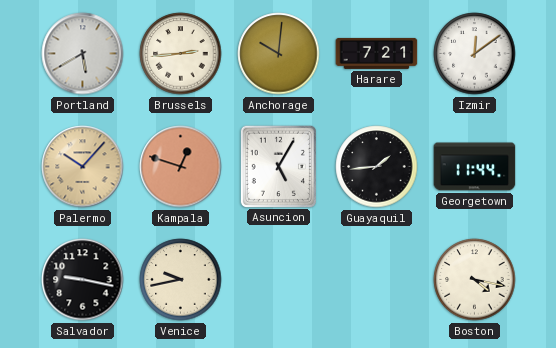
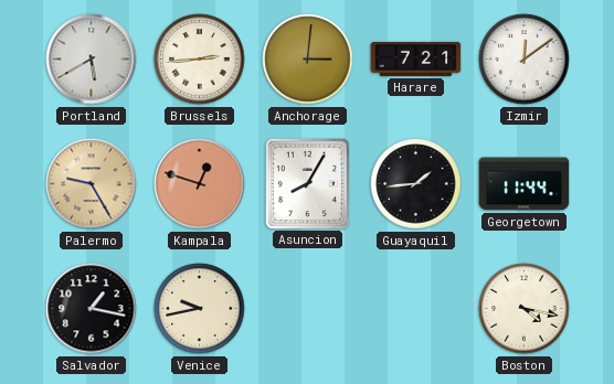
Anchorage: 10:01 -> 3:01 (308, 60)
Palermo: 10:07 -> 9:25 (92, 184)
Asuncion: 5:05 -> 8:05 (307, 183)
Salvador: 9:17 -> 1:17 (92, 309)
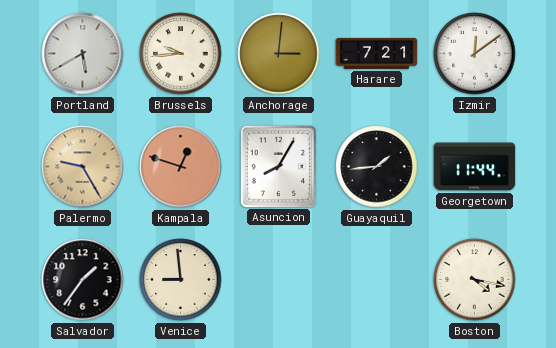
Brussels: 2:44 -> 9:44 (181, 54)
Salvador: 1:17 -> 1:36 (83, 280)
Venice: 9:43 -> 8:59 (181, 280)
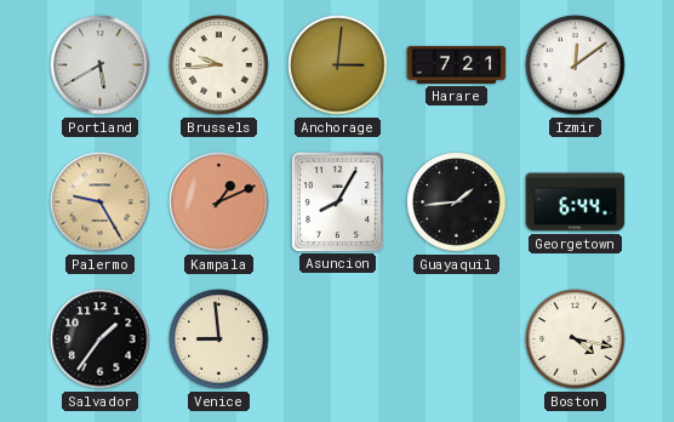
Kampala: 12:48 -> 1:11 (219, 203)
Georgetown: 11:44 -> 6:44 (576, 203)
